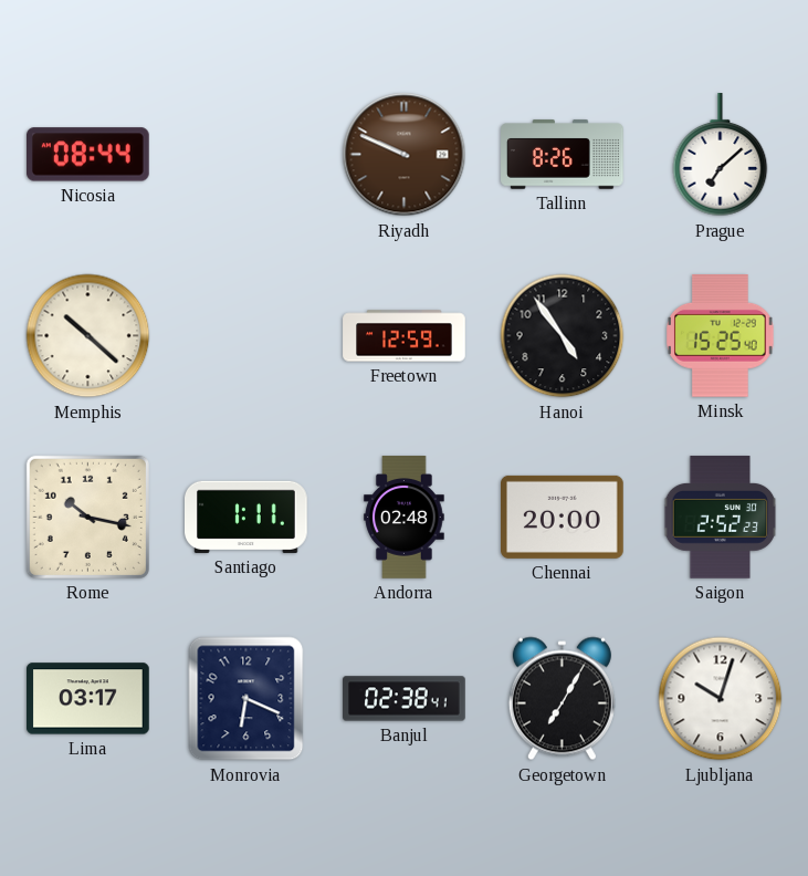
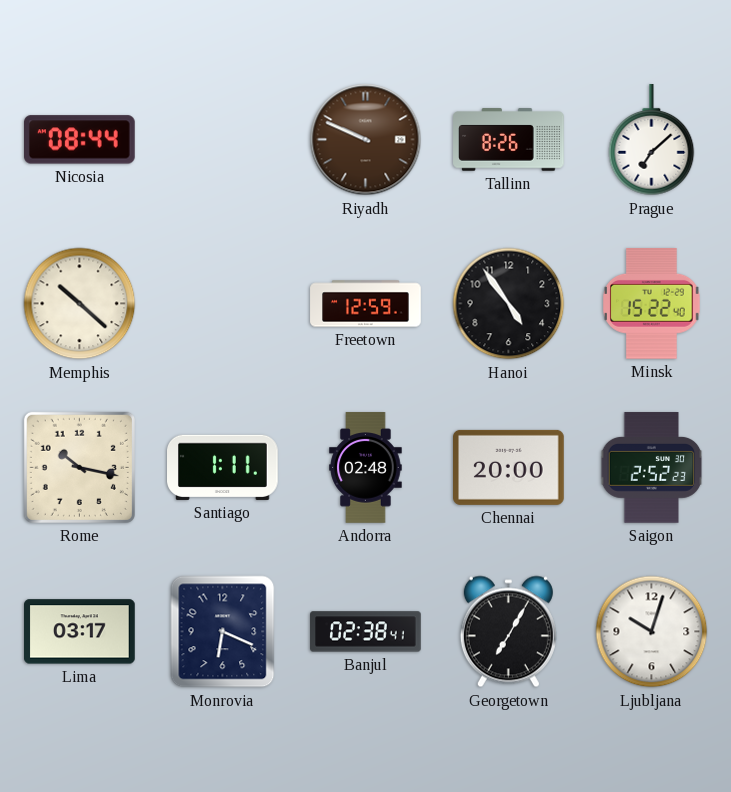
Minsk: 15:25 -> 15:22 (652, 304)
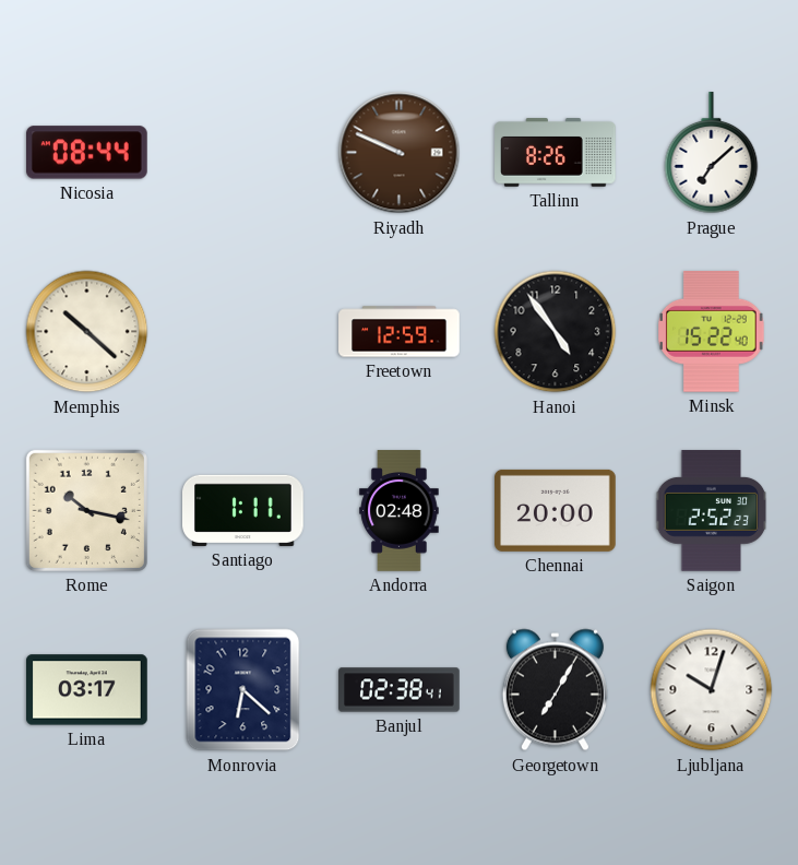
Monrovia: 6:19 -> 6:22 (243, 690)
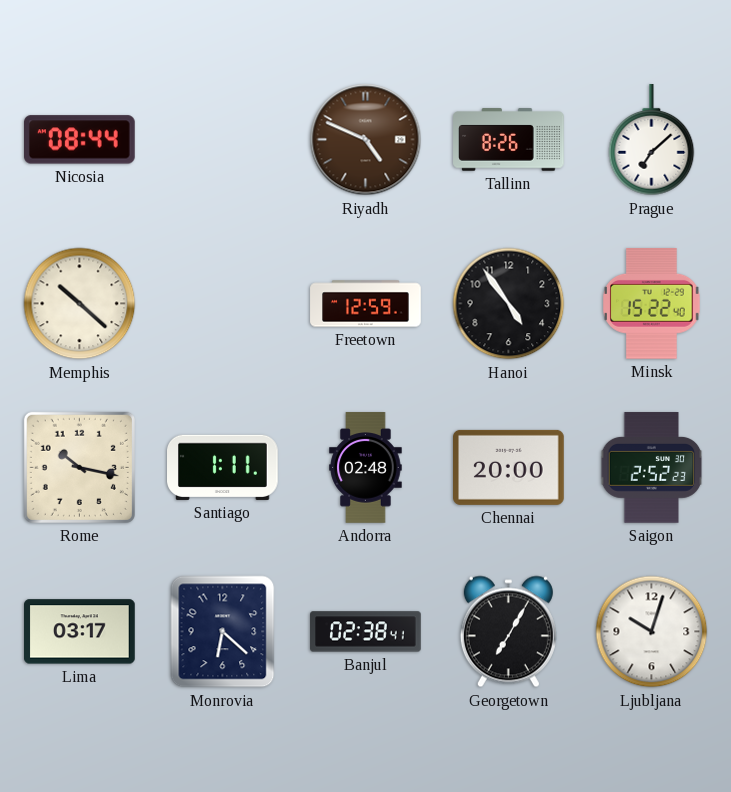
Riyadh: 9:49 -> 4:49 (366, 140)
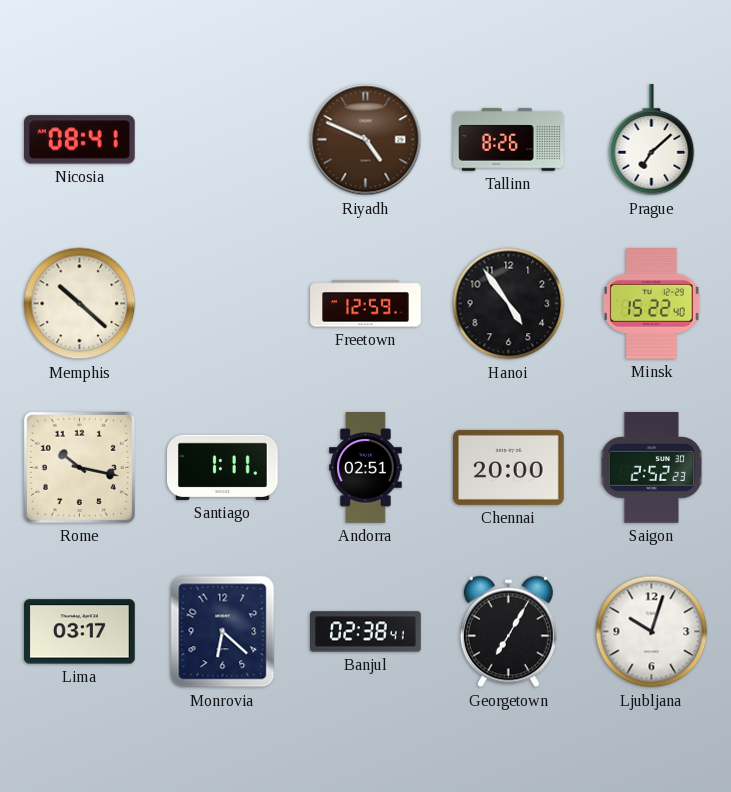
Nicosia: 08:44 -> 08:41 (80, 140)
Andorra: 02:48 -> 02:51 (366, 468)
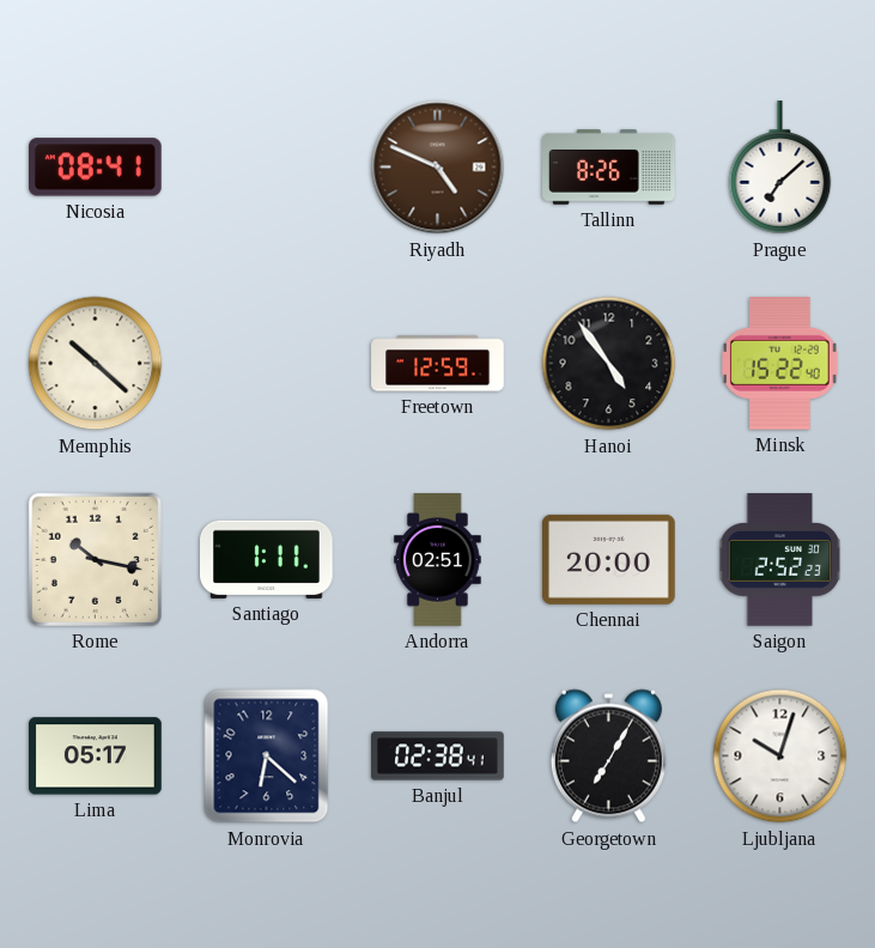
Lima: 03:17 -> 05:17 (96, 756)
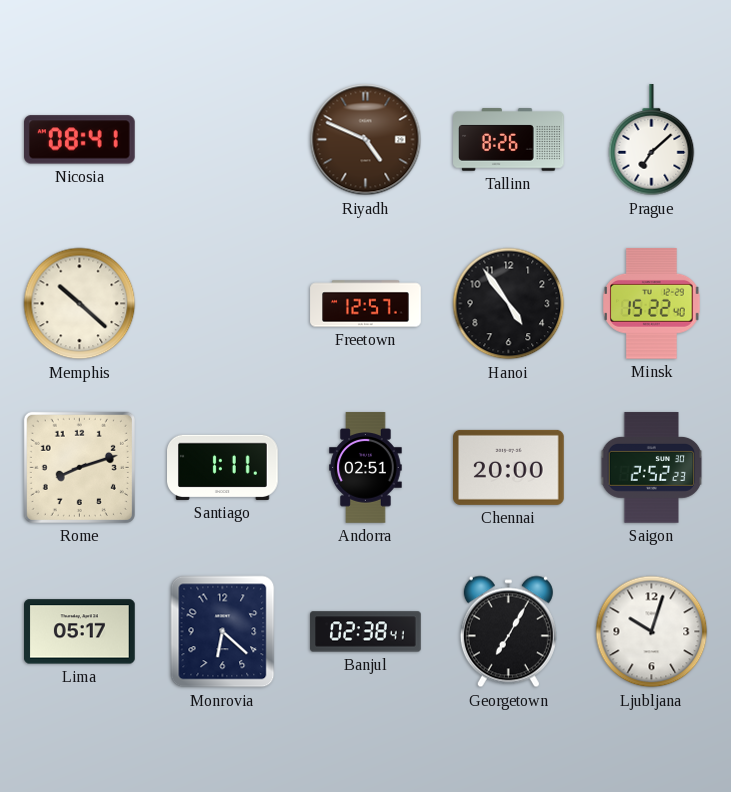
Freetown: 12:59 -> 12:57 (366, 304)
Rome: 10:17 -> 8:12 (79, 467)
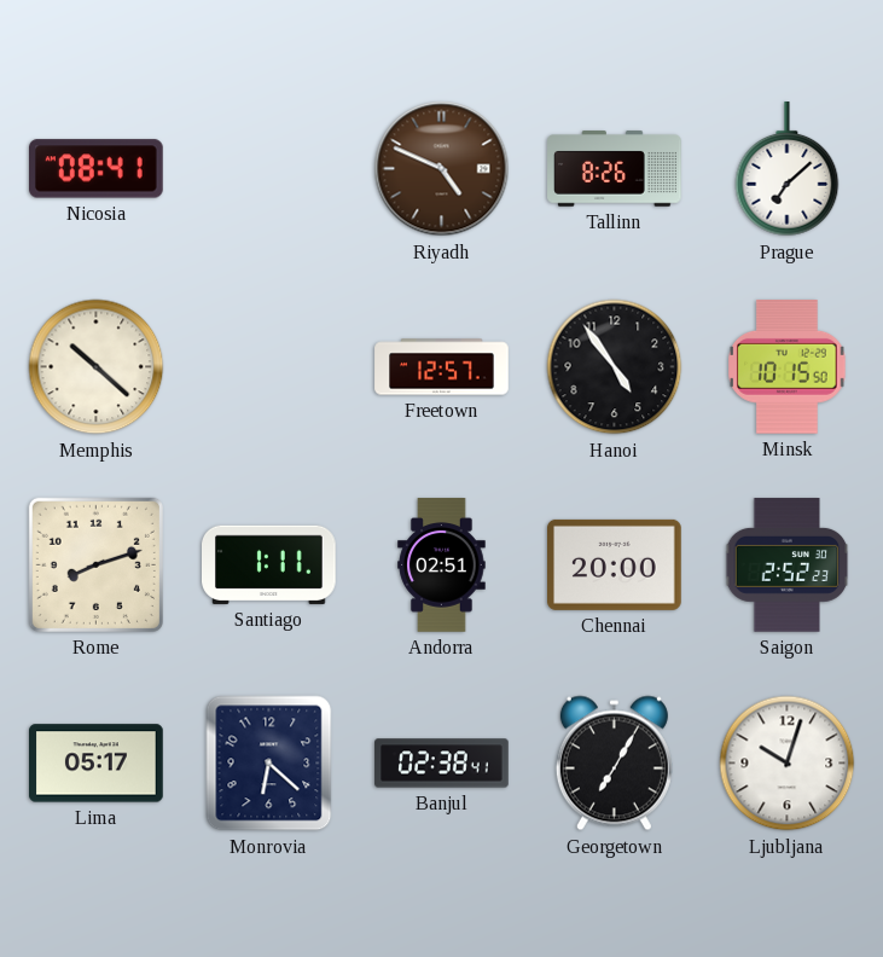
Minsk: 15:22 -> 10:15 (788, 367)
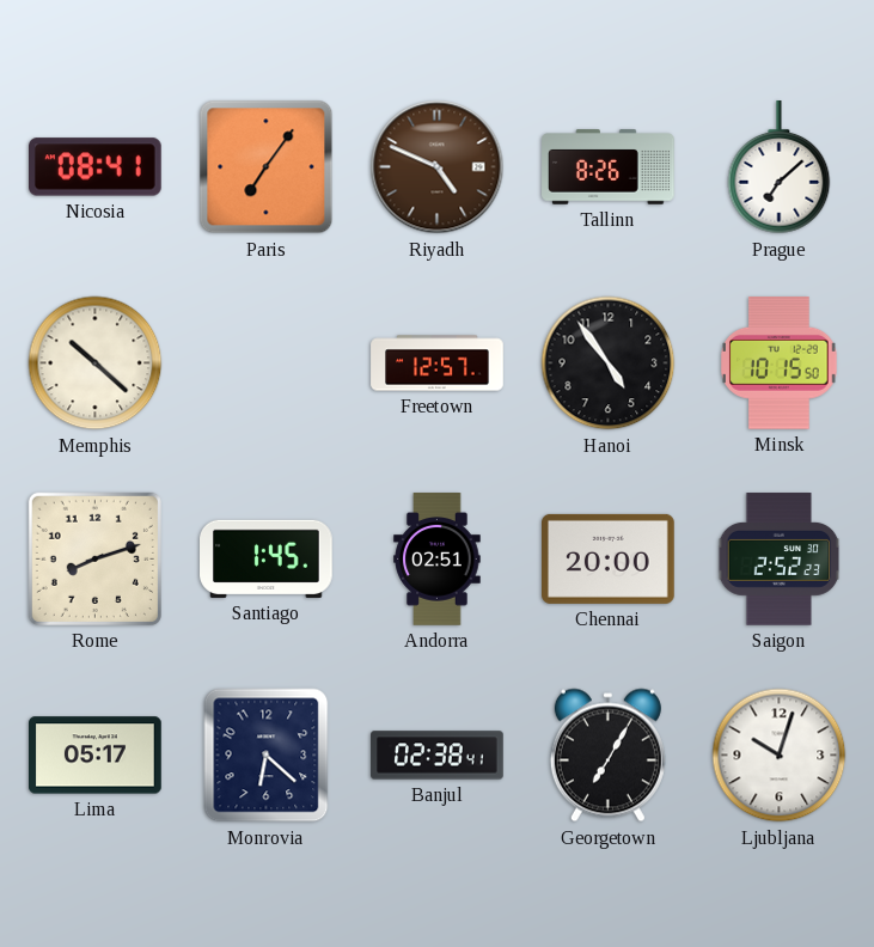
Paris: none -> 7:06 (267, 167)
Santiago: 1:11 -> 1:45 (267, 558)
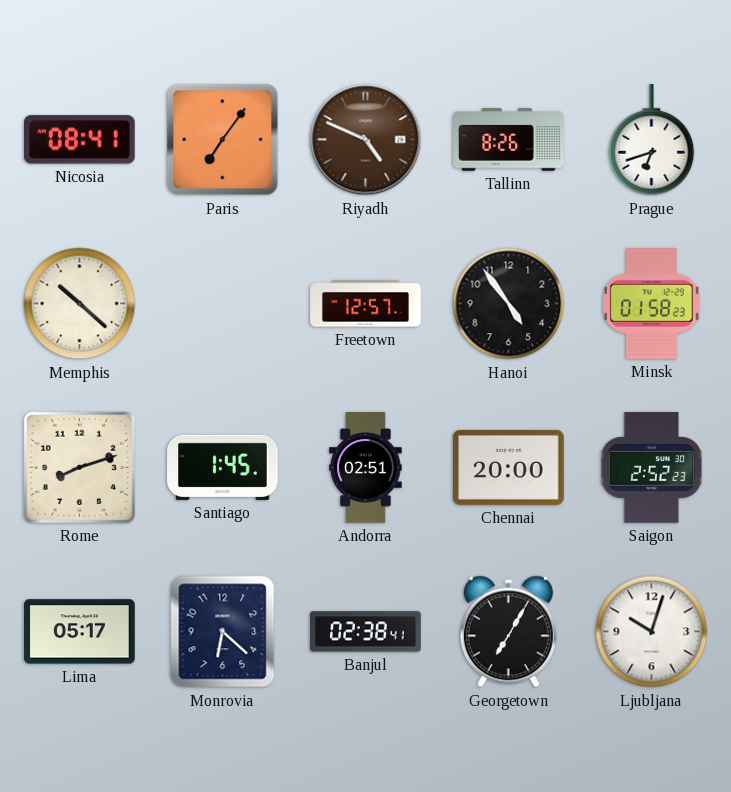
Prague: 7:08 -> 6:42 (652, 140)
Minsk: 10:15 -> 01:58 (652, 304)
